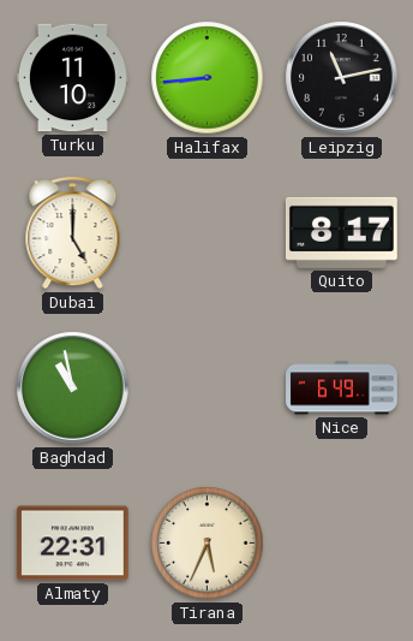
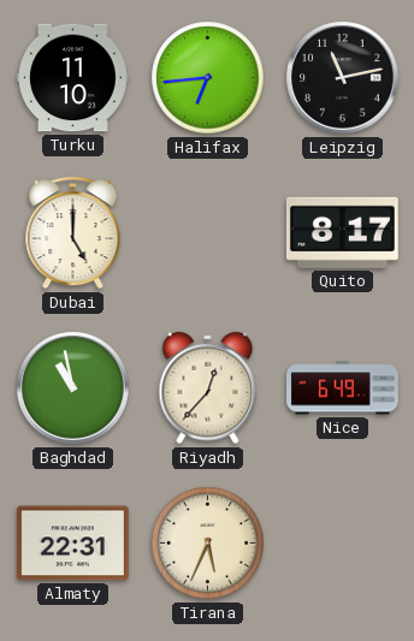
Halifax: 8:44 -> 6:44 (208, 78)
Riyadh: none -> 12:37 (208, 388)
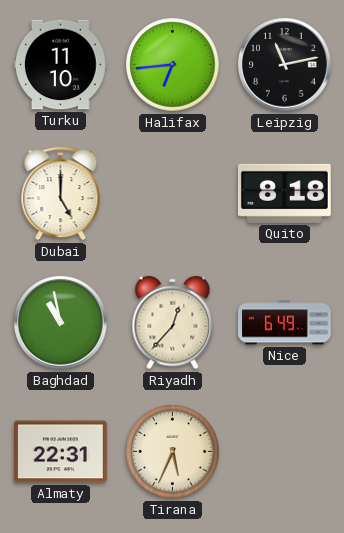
Quito: 8:17 -> 8:18 (284, 193)
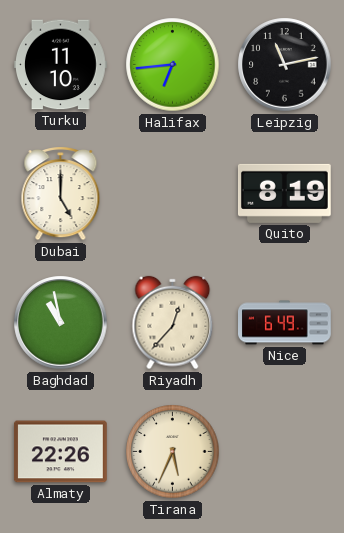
Quito: 8:18 -> 8:19 (284, 193)
Almaty: 22:31 -> 22:26 (61, 452)
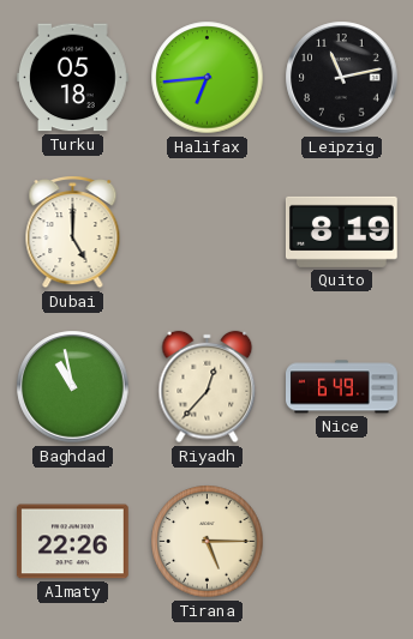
Turku: 11:10 -> 05:18 (73, 78)
Tirana: 5:34 -> 5:15 (208, 542)
